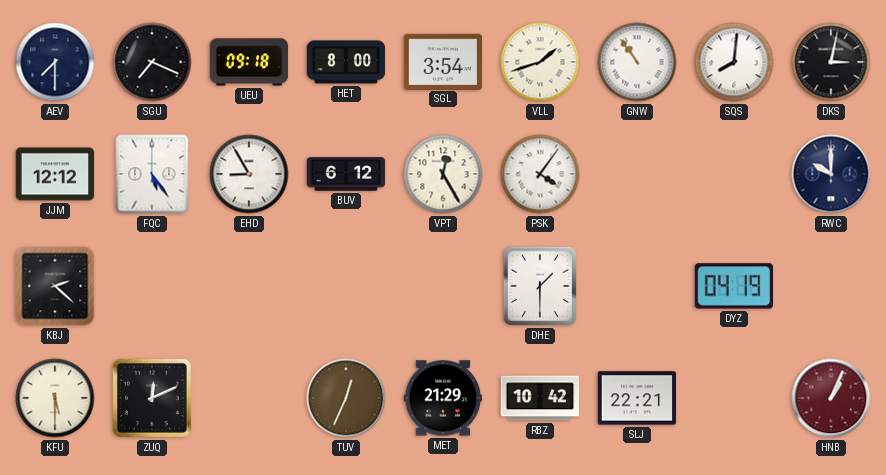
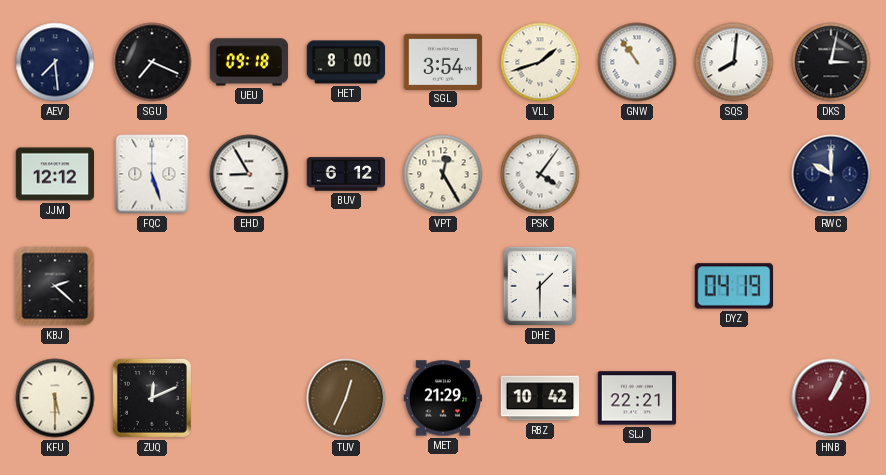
AEV: 7:30 -> 7:29 (55, 62)
FQC: 5:24 -> 5:27 (152, 174)
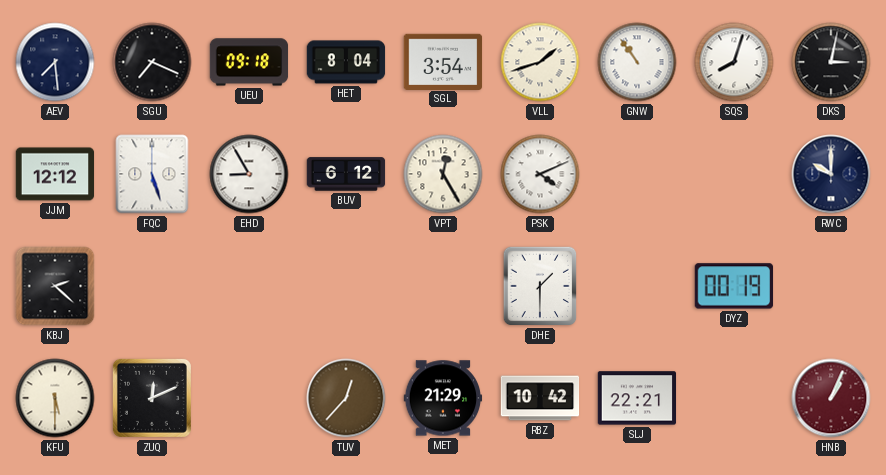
HET: 8:00 -> 8:04 (346, 62)
SQS: 8:01 -> 8:03 (734, 62)
PSK: 4:06 -> 4:11 (540, 174)
DYZ: 04:19 -> 00:19 (734, 286)
TUV: 12:34 -> 12:37 (346, 398)
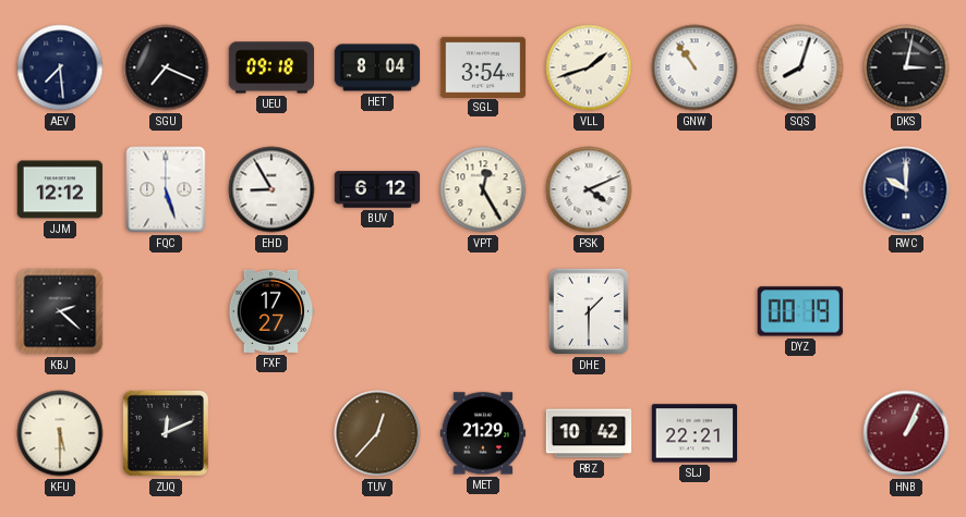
FXF: none -> 17:27 (271, 311)
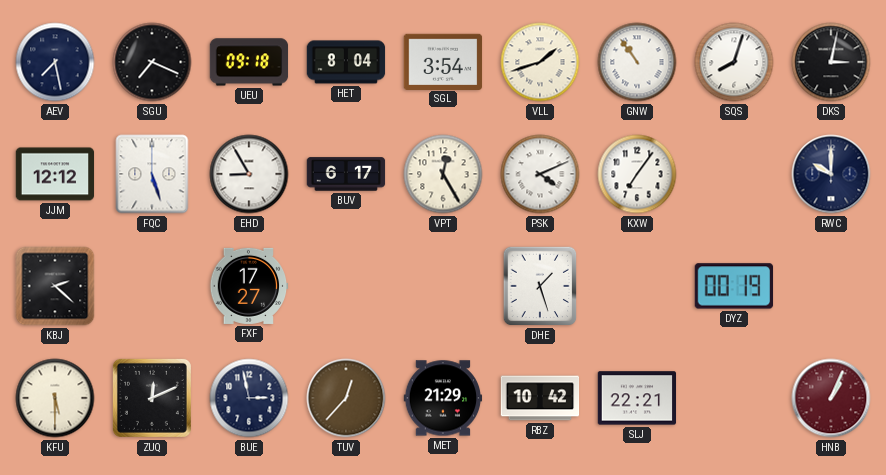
AEV: 7:29 -> 7:28 (55, 62)
BUV: 6:12 -> 6:17 (346, 174)
KXW: none -> 7:06 (637, 174)
DHE: 1:30 -> 1:27 (540, 286)
BUE: none -> 2:58 (249, 398)
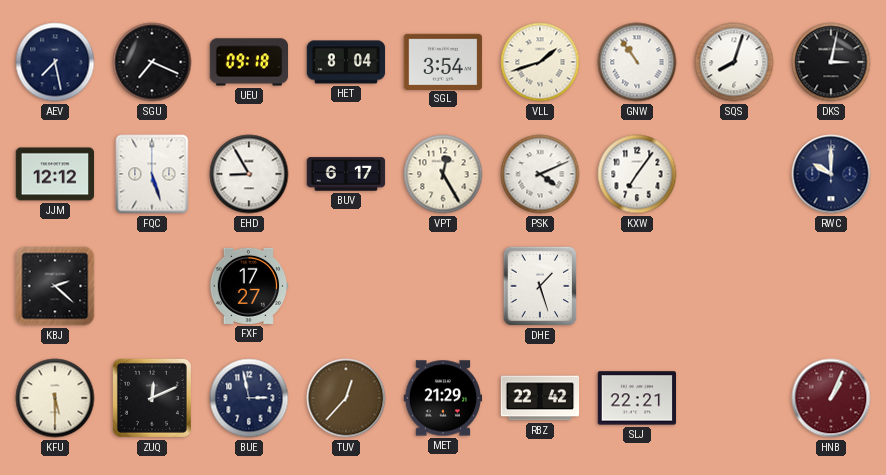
DYZ: 00:19 -> none (734, 286)
RBZ: 10:42 -> 22:42 (540, 398)
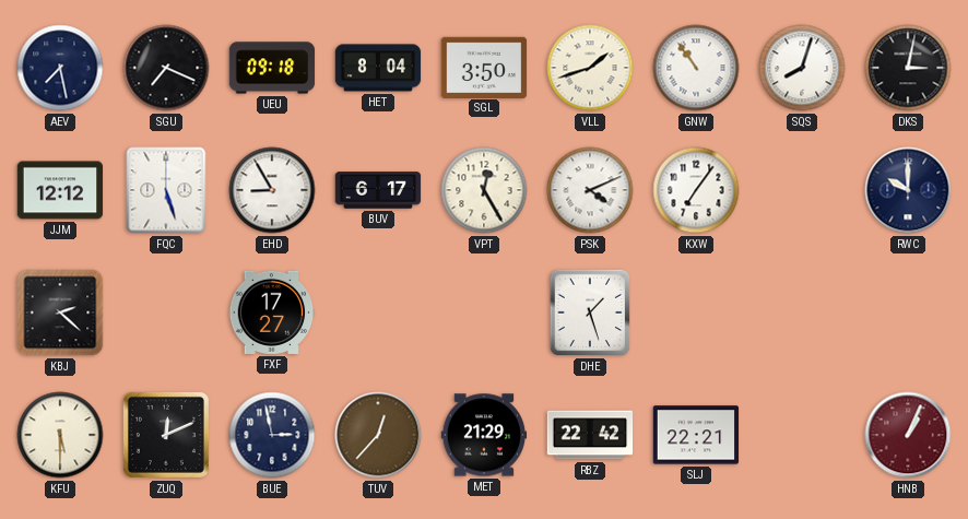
SGL: 3:54 -> 3:50 (484, 67)
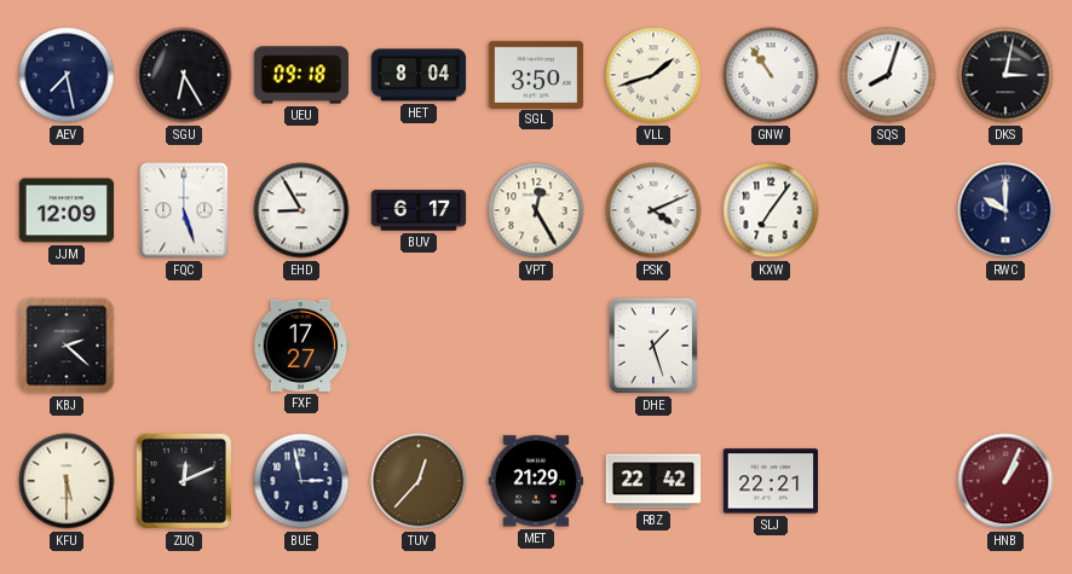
SGU: 7:19 -> 6:25 (184, 75)
JJM: 12:12 -> 12:09 (67, 210)
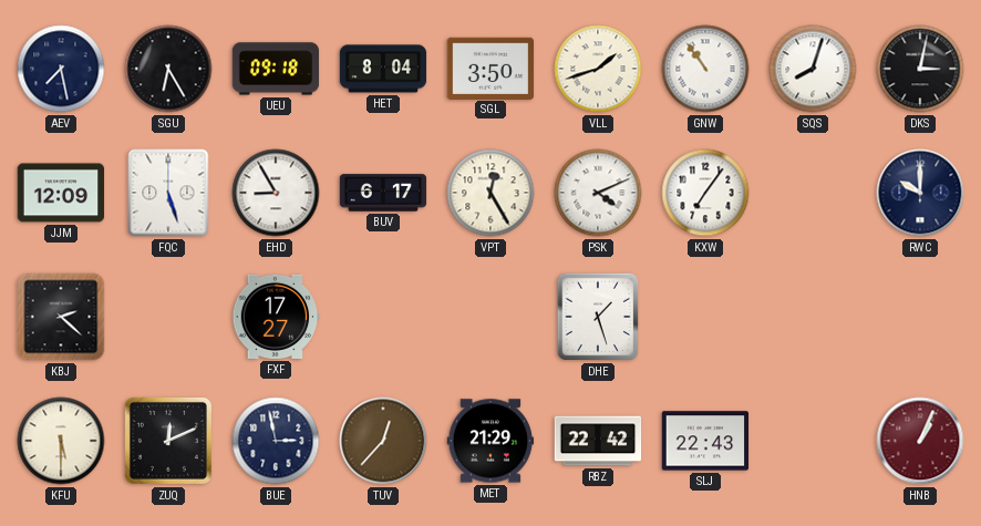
SLJ: 22:21 -> 22:43 (705, 441)
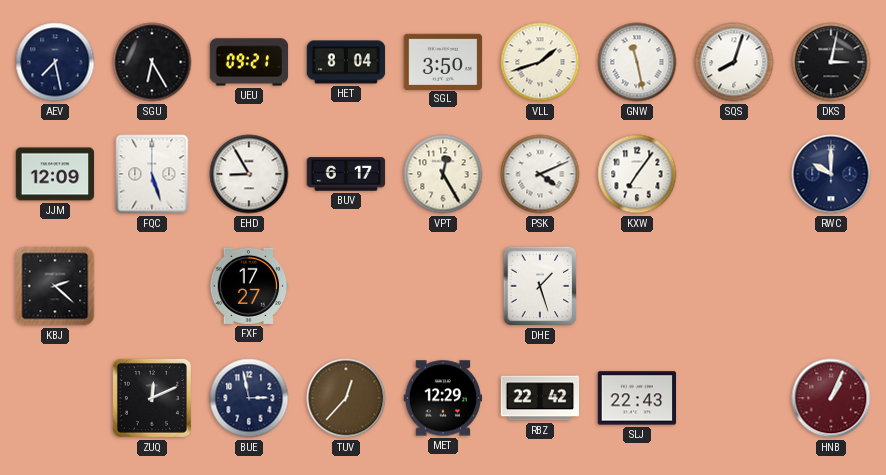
UEU: 09:18 -> 09:21 (249, 62)
GNW: 10:54 -> 11:28 (637, 62)
KFU: 5:30 -> none (61, 441)
MET: 21:29 -> 12:29 (443, 398)
